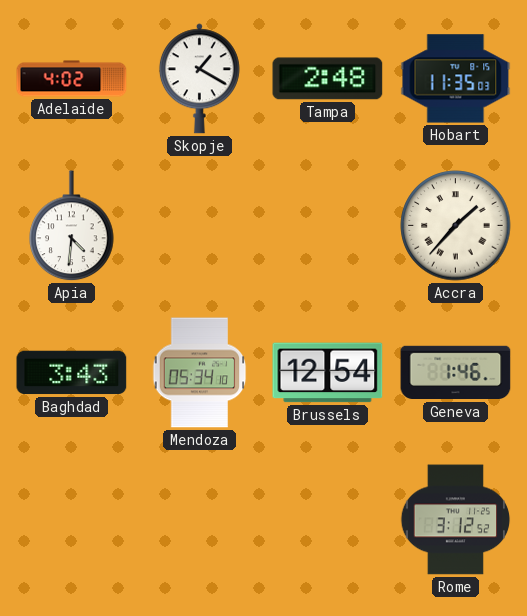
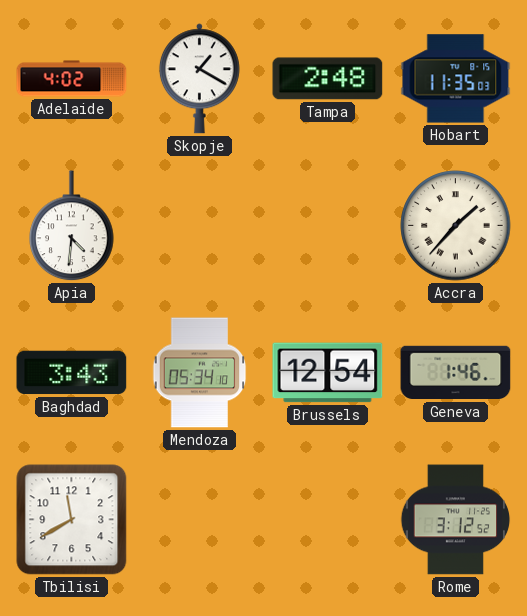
Tbilisi: none -> 11:40 (72, 520)
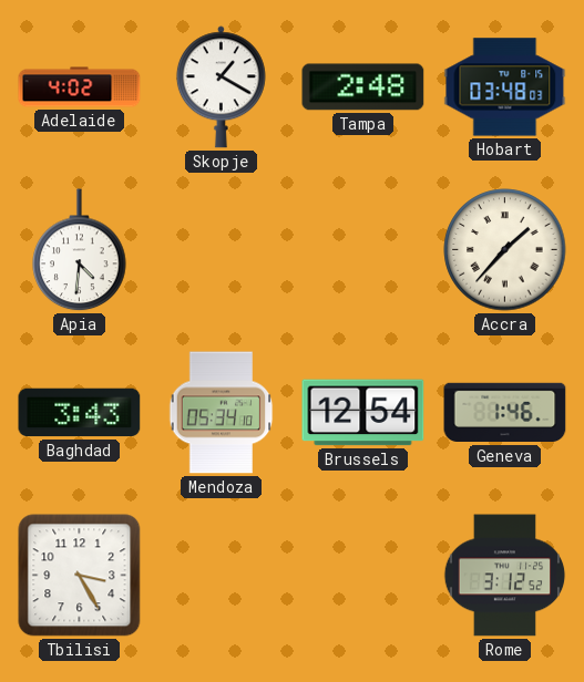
Hobart: 11:35 -> 03:48 (505, 87)
Tbilisi: 11:40 -> 3:25 (80, 576)
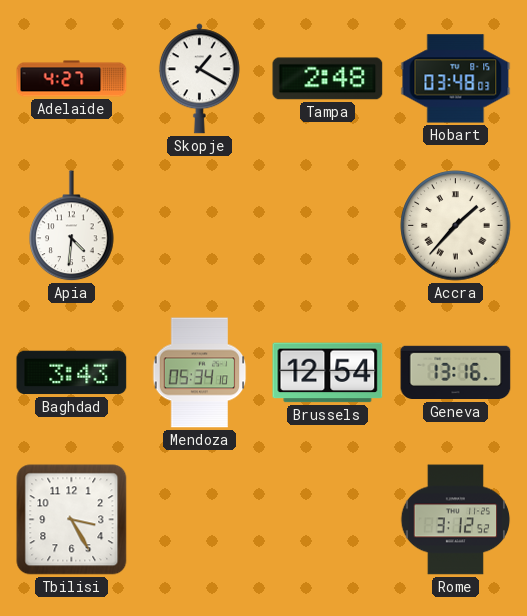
Adelaide: 4:02 -> 4:27 (72, 79)
Geneva: 1:46 -> 13:16 (456, 373)
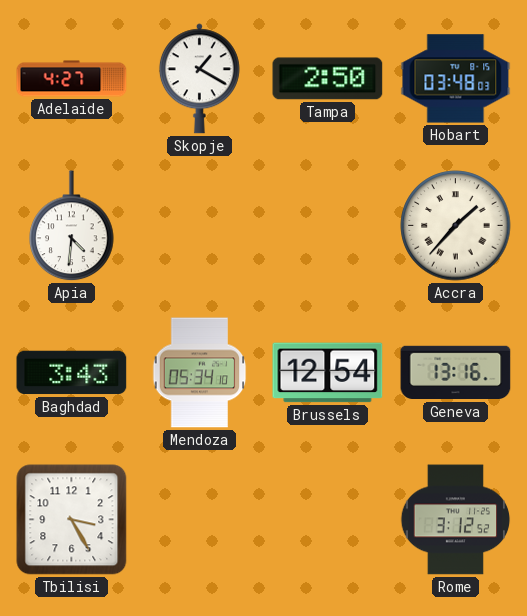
Tampa: 2:48 -> 2:50 (328, 79)
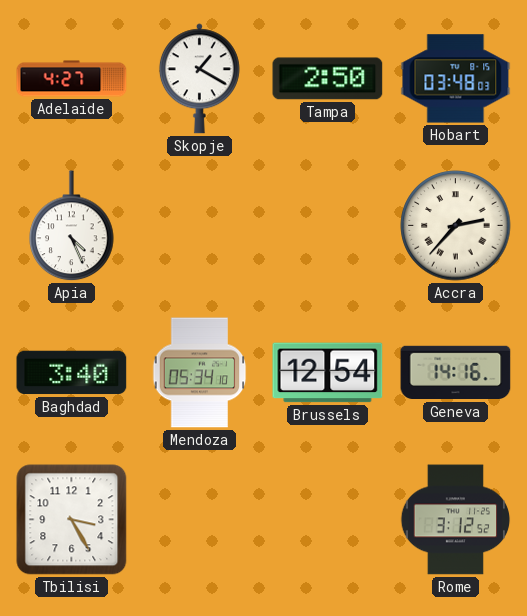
Apia: 4:31 -> 4:26 (72, 226)
Accra: 1:37 -> 2:37 (456, 226)
Baghdad: 3:43 -> 3:40 (72, 373)
Geneva: 13:16 -> 14:16 (456, 373)
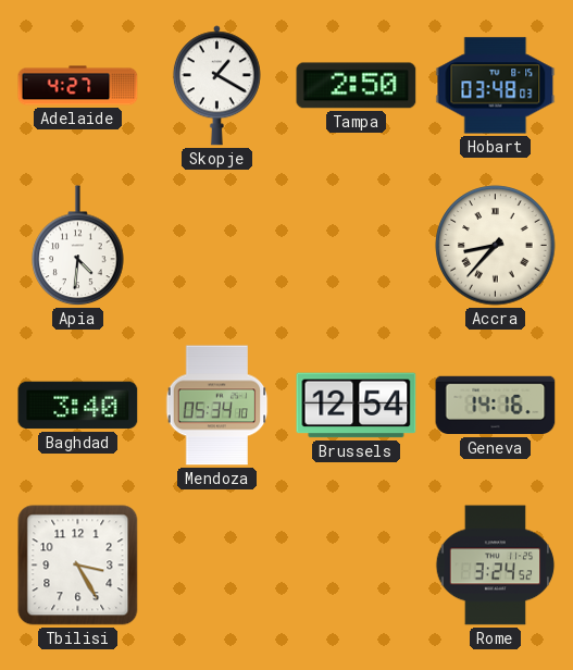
Apia: 4:26 -> 4:31 (78, 246)
Accra: 2:37 -> 8:37 (496, 246)
Rome: 3:12 -> 3:24 (496, 566)
